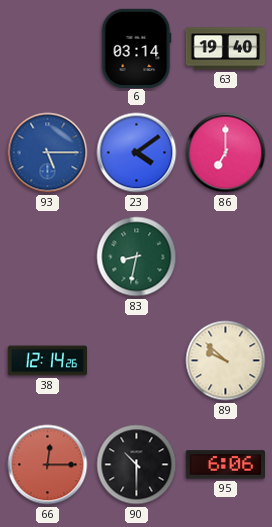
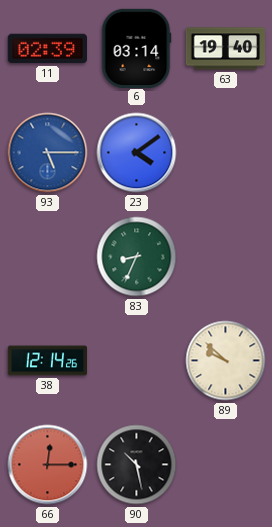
11: none -> 02:39 (47, 49)
86: 7:00 -> none (226, 153)
83: 8:32 -> 8:34 (137, 257)
90: 10:30 -> 10:28 (137, 465)
95: 6:06 -> none (225, 465)
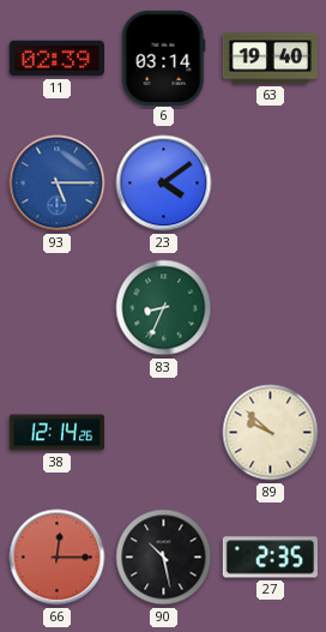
27: none -> 2:35 (270, 558)
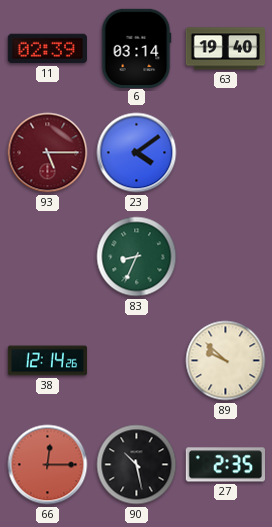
93 dial: blue -> burgundy (48, 153)
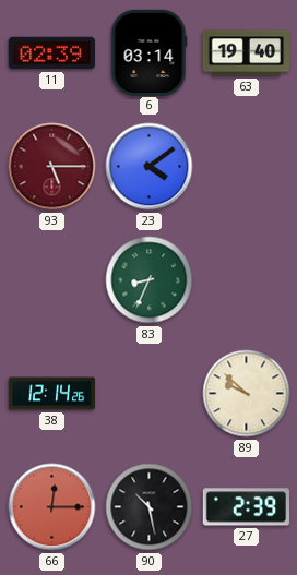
27: 2:35 -> 2:39 (246, 507)
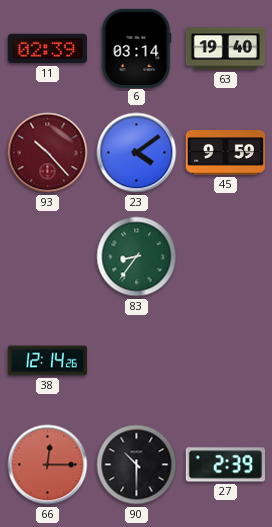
93: 5:15 -> 10:23 (48, 153)
45: none -> 9:59 (225, 153)
83: 8:34 -> 8:36 (137, 257)
89: 9:52 -> none (247, 394)
90: 10:28 -> 10:30 (137, 465)
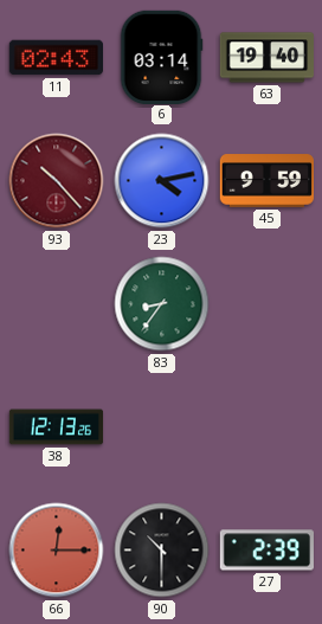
11: 02:39 -> 02:43 (56, 58)
23: 4:09 -> 4:13 (162, 181)
38: 12:14 -> 12:13 (57, 427)
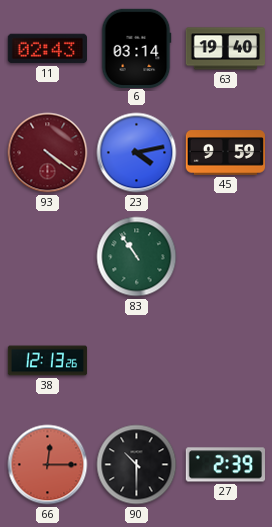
93: 10:23 -> 4:21 (48, 153)
83: 8:36 -> 10:54 (137, 257)
